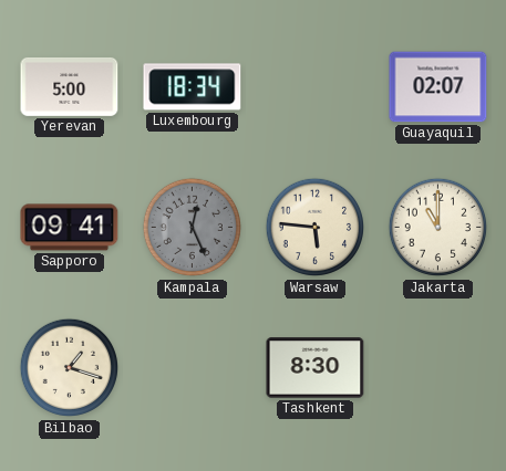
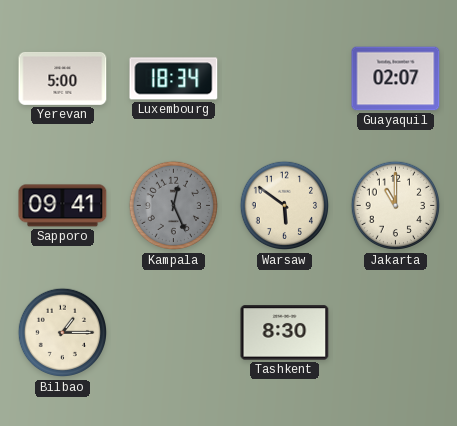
Warsaw: 5:46 -> 5:51 (285, 206)
Bilbao: 1:18 -> 1:15 (63, 333)
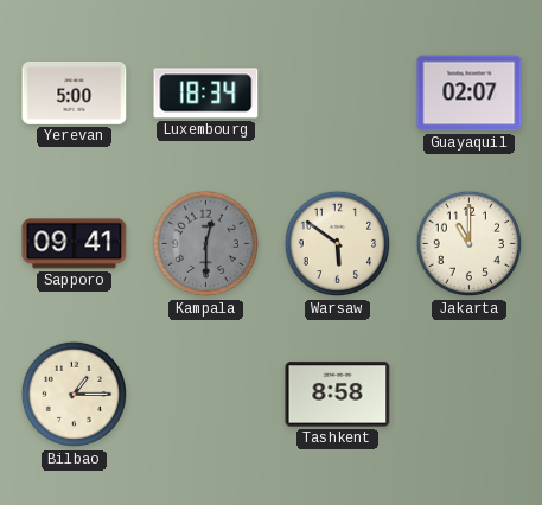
Kampala: 12:26 -> 12:30 (206, 244)
Tashkent: 8:30 -> 8:58 (338, 395)
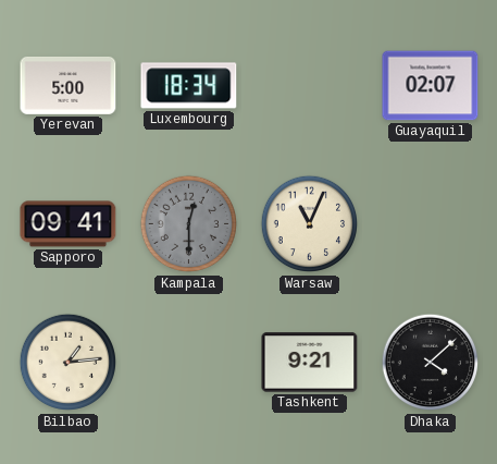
Warsaw: 5:51 -> 11:04 (310, 224)
Jakarta: 11:00 -> none (470, 244)
Bilbao: 1:15 -> 1:14 (69, 363)
Tashkent: 8:58 -> 9:21 (310, 363)
Dhaka: none -> 4:08 (431, 363)
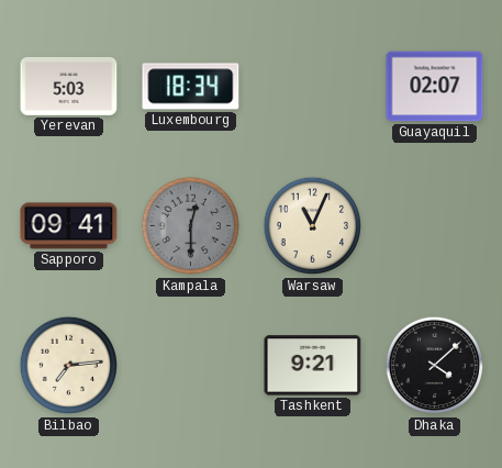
Yerevan: 5:00 -> 5:03 (69, 86)
Bilbao: 1:14 -> 7:14 (69, 366)
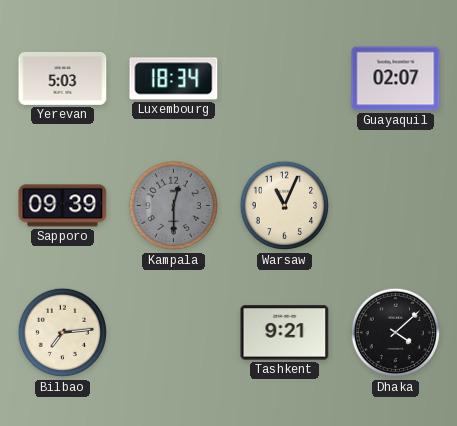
Sapporo: 09:41 -> 09:39 (63, 206)
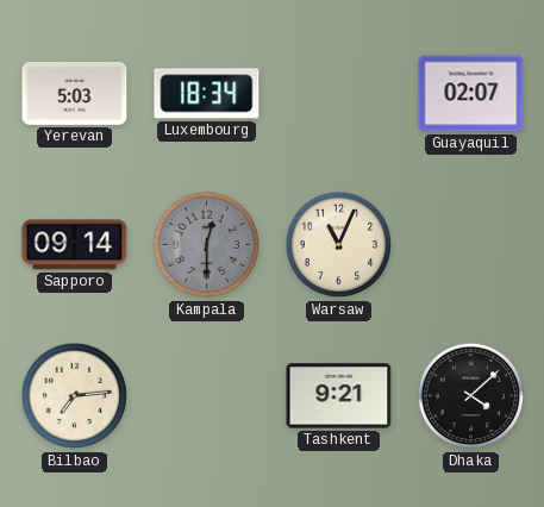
Sapporo: 09:39 -> 09:14 (75, 245)
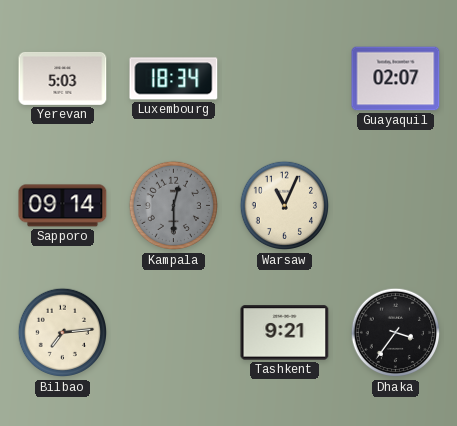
Dhaka: 4:08 -> 3:36 (396, 333)
